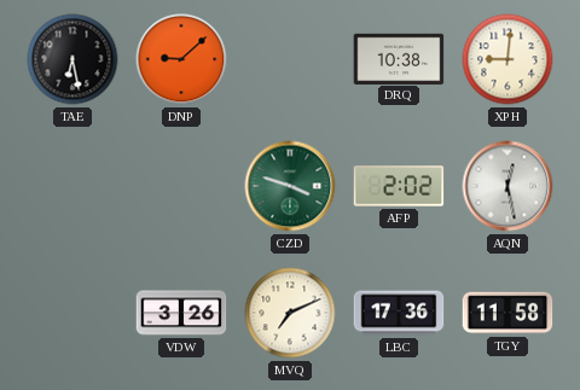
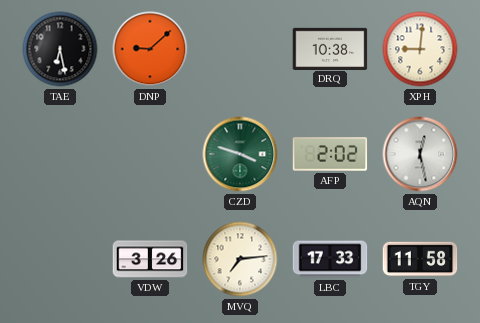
MVQ: 7:11 -> 7:14 (240, 259)
LBC: 17:36 -> 17:33 (330, 259)
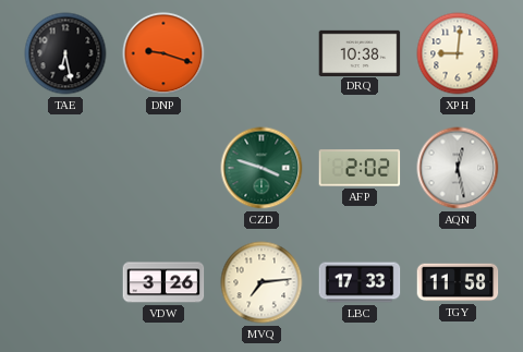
DNP: 9:08 -> 9:18 (163, 53)
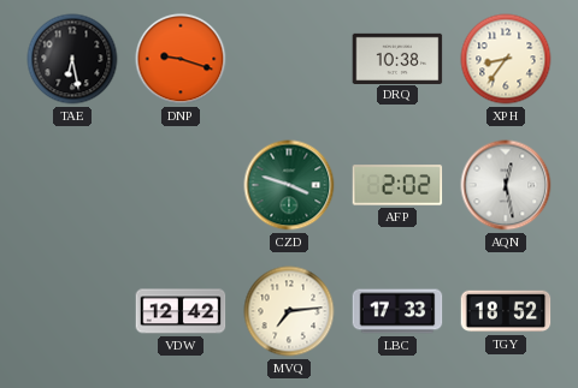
XPH: 9:01 -> 8:36 (506, 59)
VDW: 3:26 -> 12:42 (181, 311)
TGY: 11:58 -> 18:52 (506, 311)
